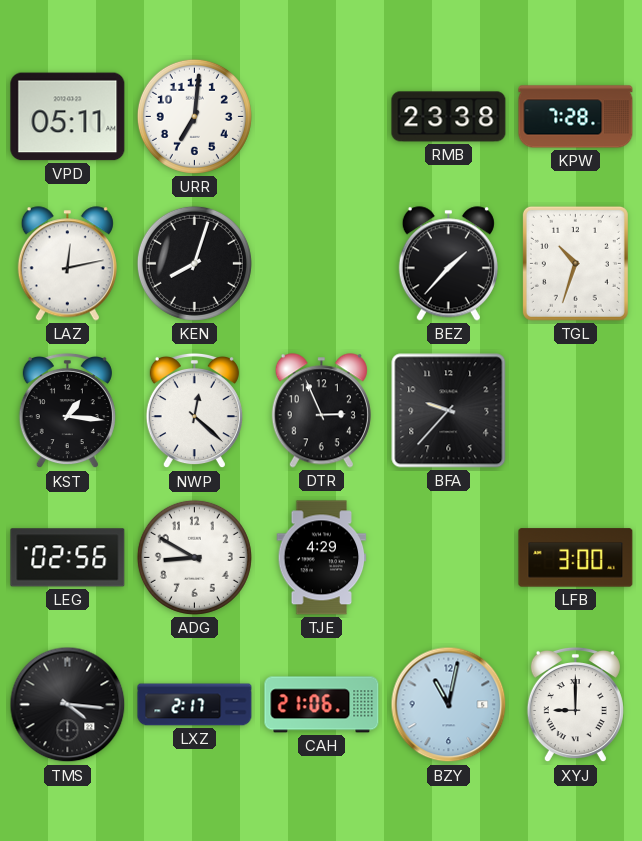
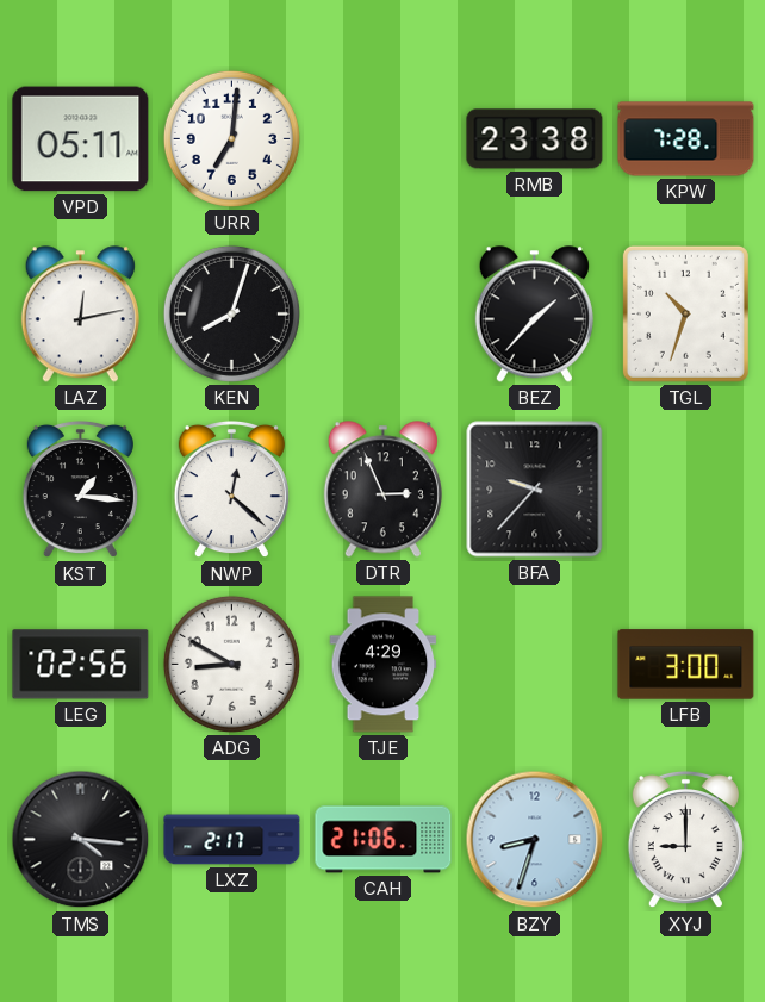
BZY: 11:02 -> 8:33 (535, 840)
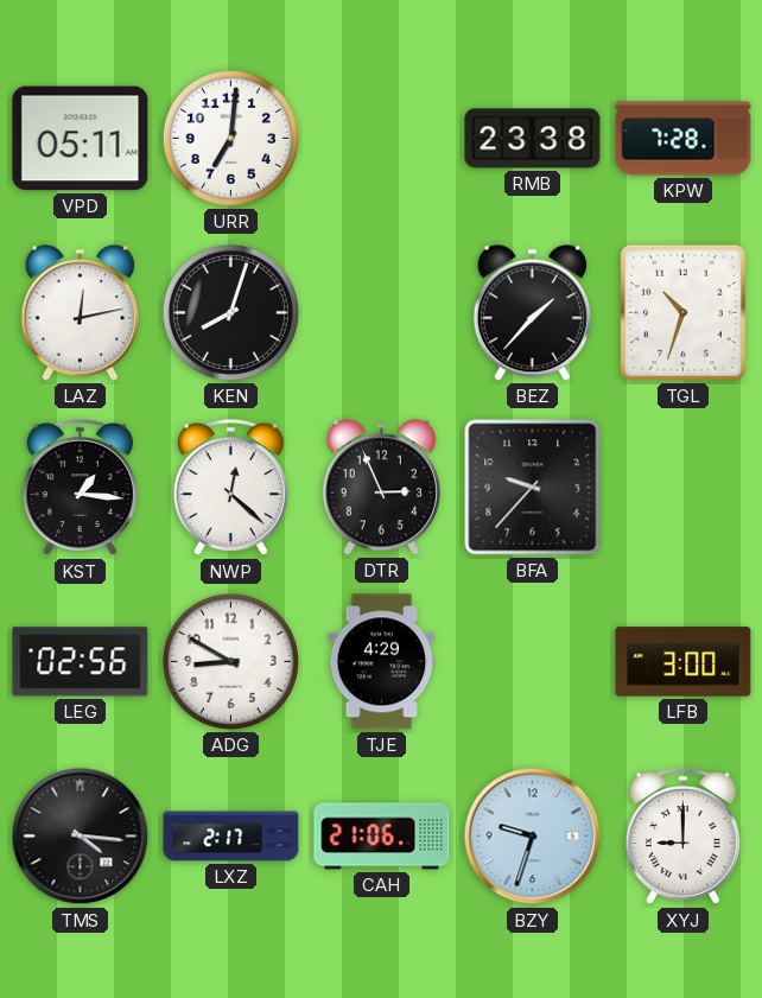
BZY: 8:33 -> 9:33 (533, 837)
